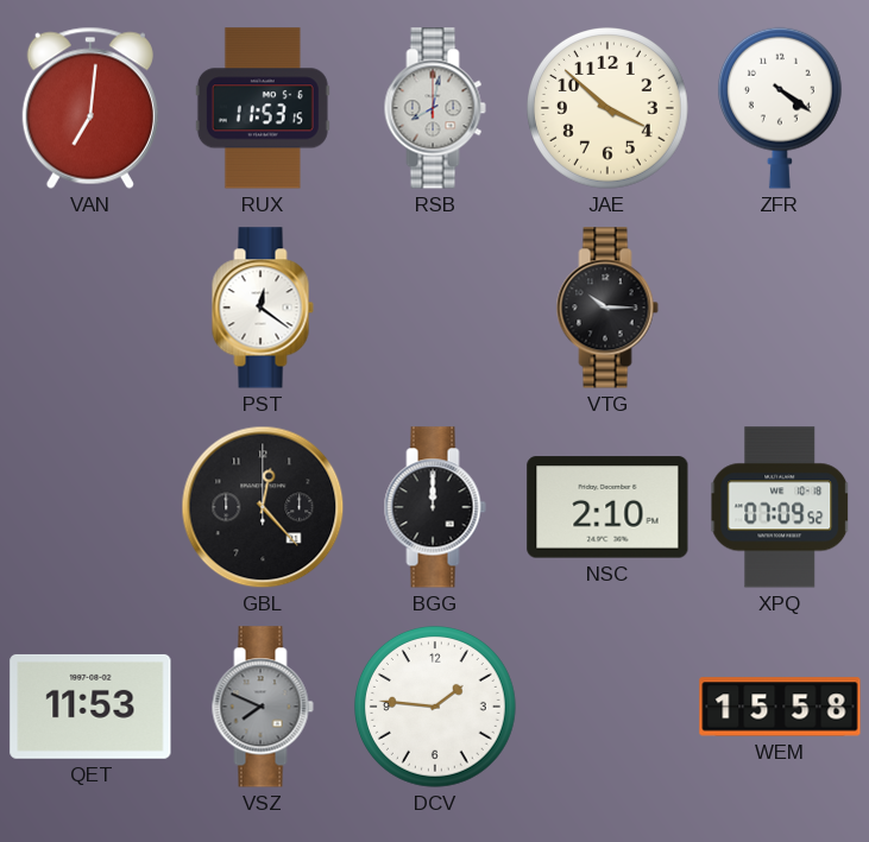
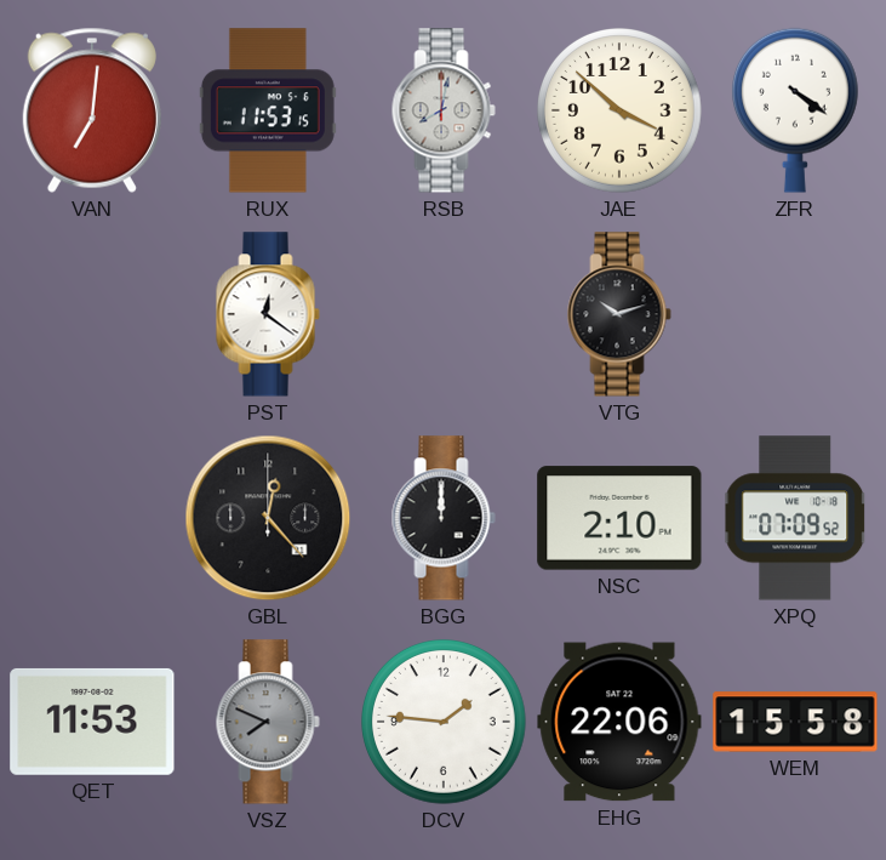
VTG: 10:15 -> 10:12 (619, 314)
EHG: none -> 22:06 (619, 722)
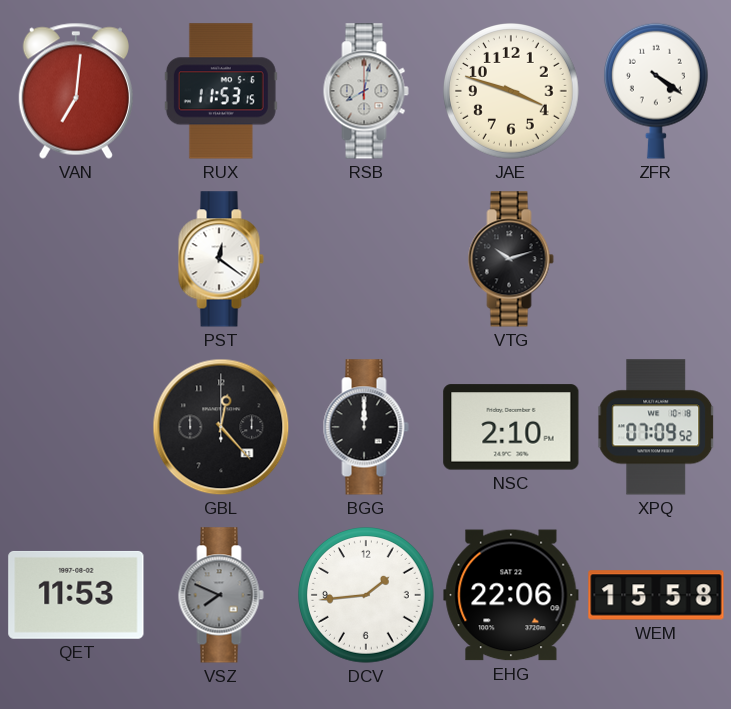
JAE: 3:52 -> 3:48 (512, 92)
DCV: 1:46 -> 1:44 (367, 596)
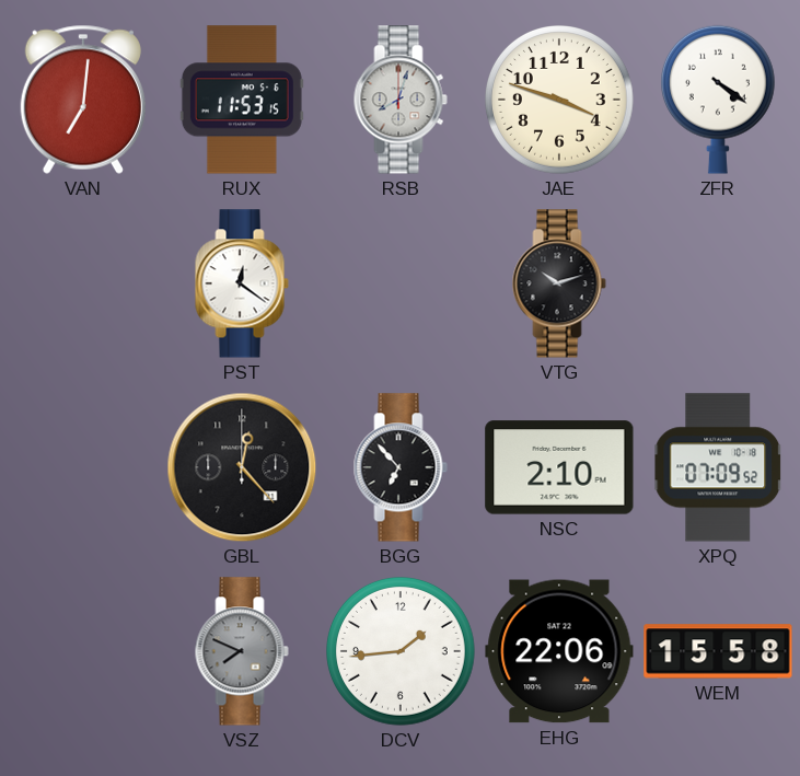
RSB: 8:02 -> 8:03 (401, 100)
BGG: 12:00 -> 6:53 (401, 467)
QET: 11:53 -> none (76, 595)
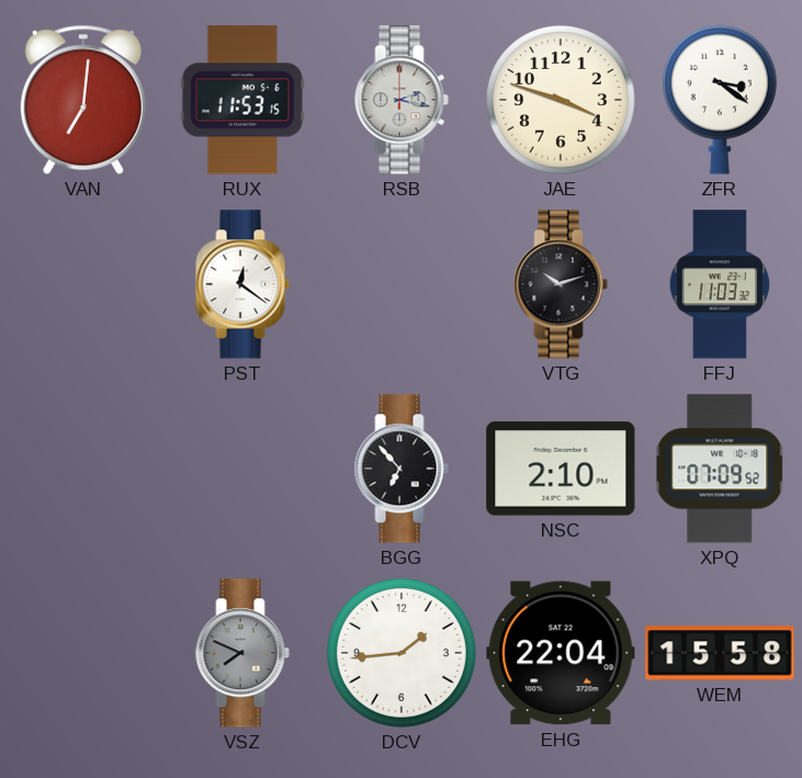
RSB: 8:03 -> 2:17 (402, 100)
ZFR: 4:21 -> 3:21 (720, 100)
FFJ: none -> 11:03 (720, 284)
GBL: 12:23 -> none (242, 467)
EHG: 22:06 -> 22:04 (561, 653)
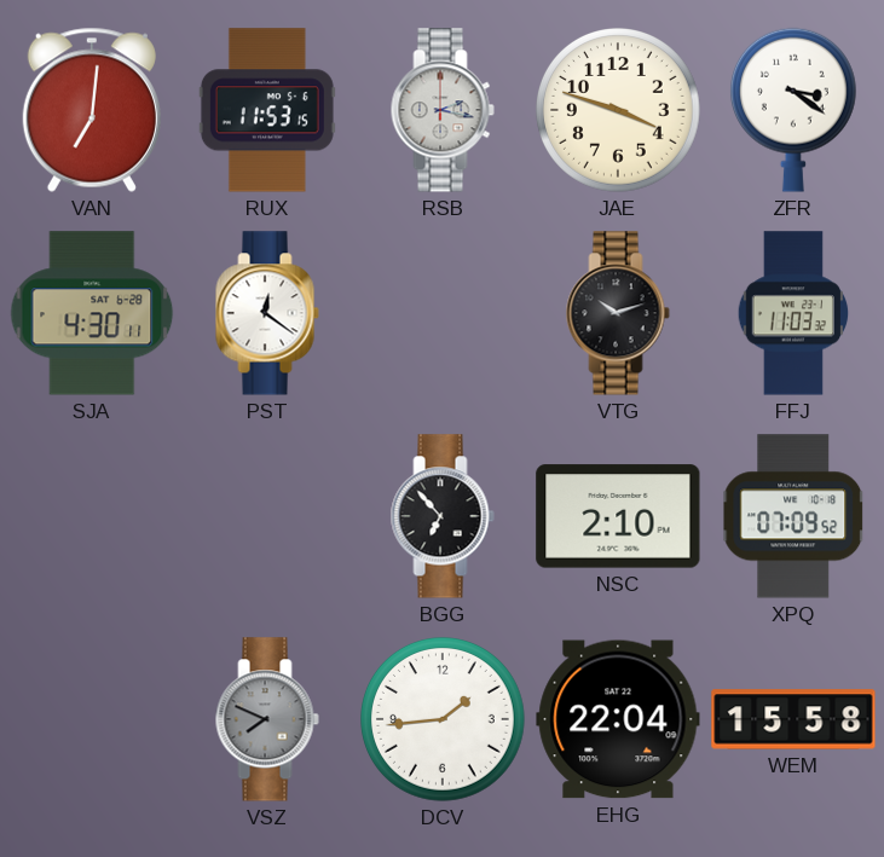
SJA: none -> 4:30 (92, 313)
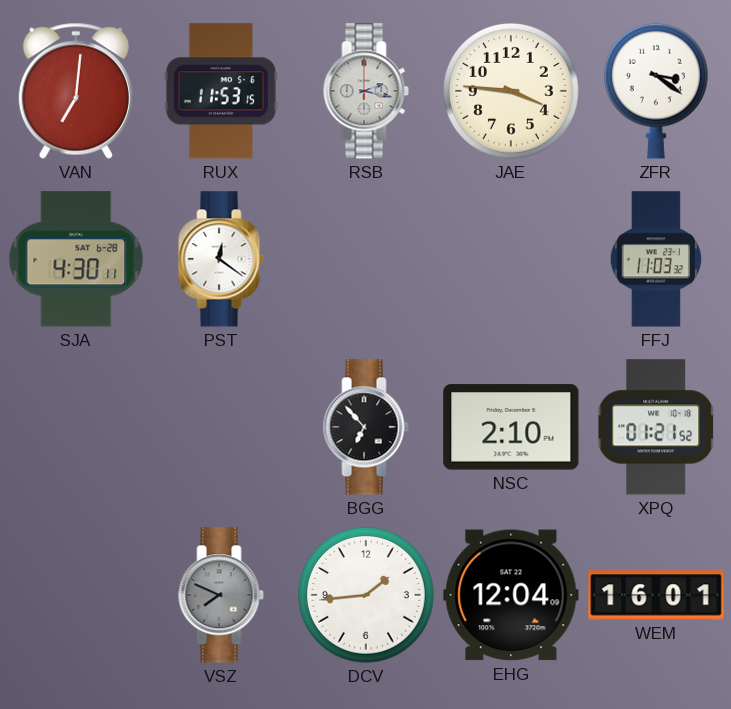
JAE: 3:48 -> 3:46 (512, 92)
VTG: 10:12 -> none (618, 313)
XPQ: 07:09 -> 01:21 (656, 427)
EHG: 22:04 -> 12:04 (511, 595)
WEM: 15:58 -> 16:01 (656, 595)
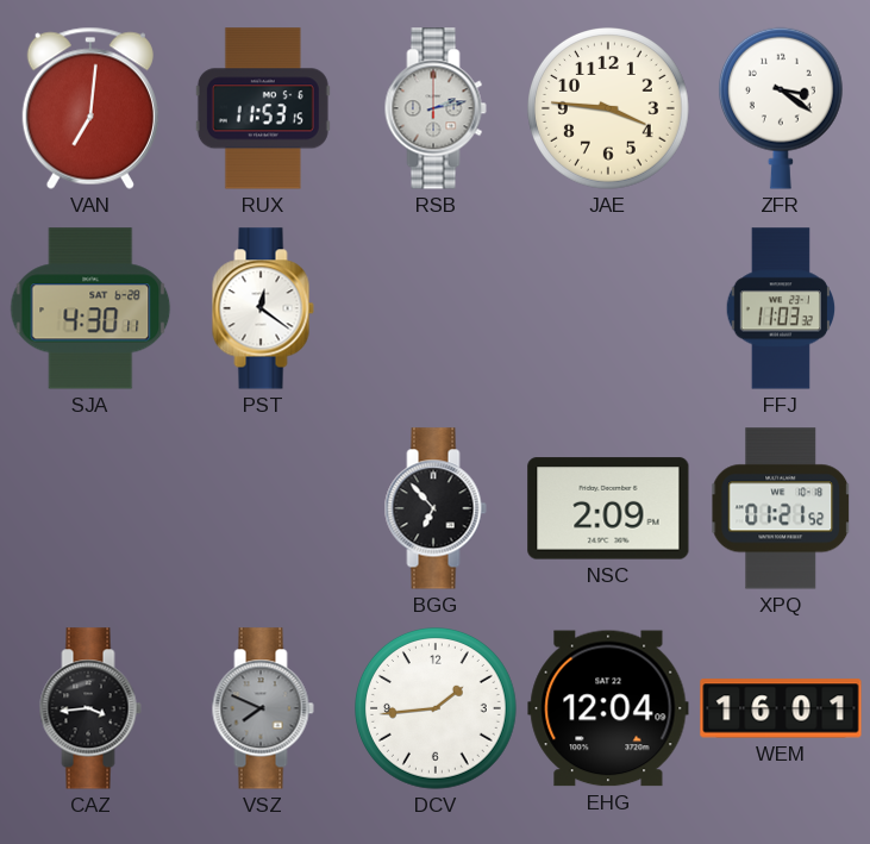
RSB: 2:17 -> 2:13 (436, 108)
NSC: 2:10 -> 2:09 (608, 508)
CAZ: none -> 3:44 (90, 708)
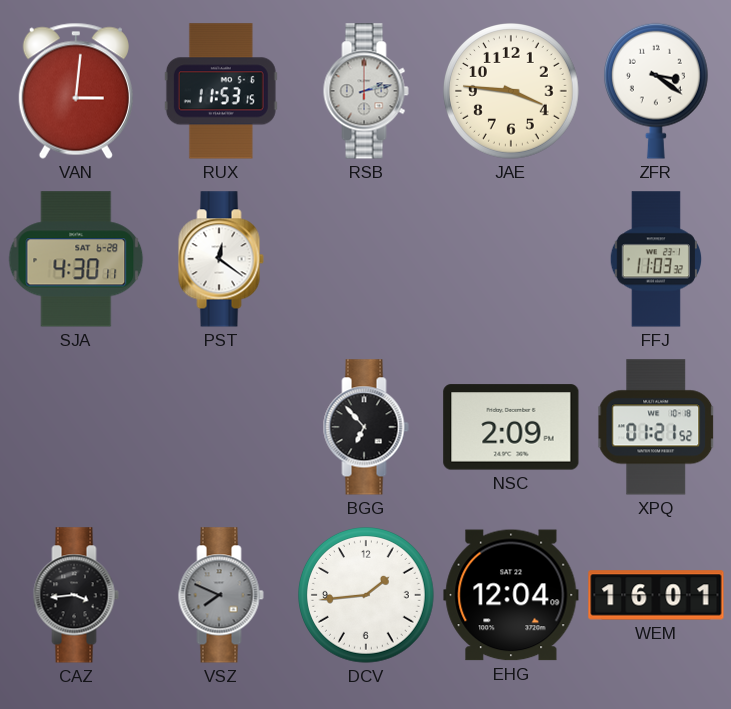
VAN: 7:01 -> 3:01 (76, 91)
